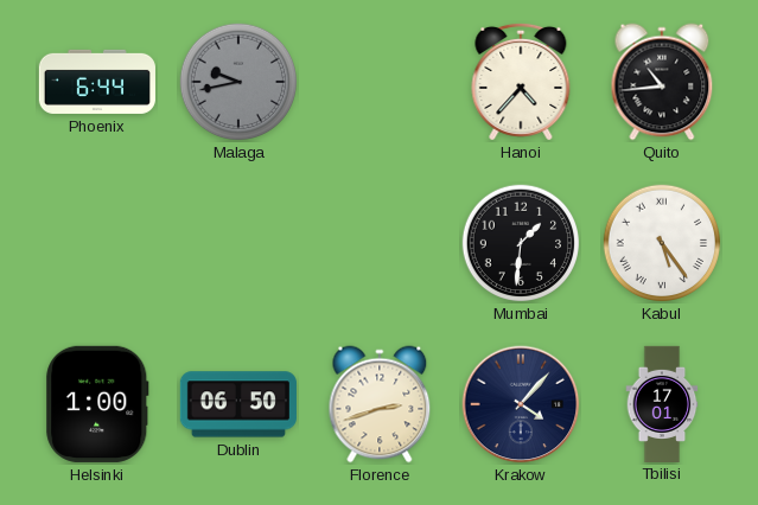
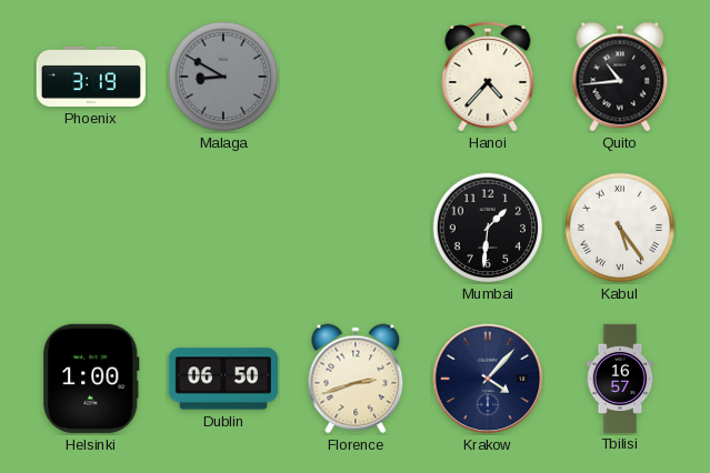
Phoenix: 6:44 -> 3:19 (91, 77)
Malaga: 9:43 -> 8:50 (223, 77)
Tbilisi: 17:01 -> 16:57 (620, 378)
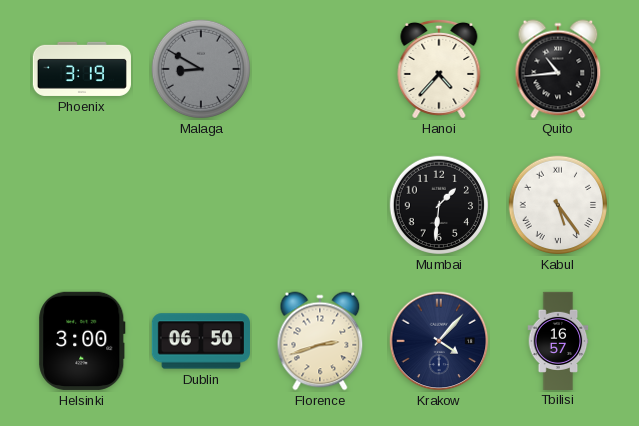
Helsinki: 1:00 -> 3:00 (82, 341)
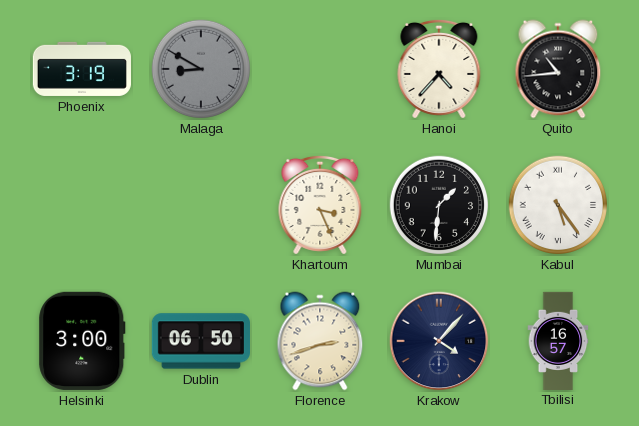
Khartoum: none -> 3:26 (320, 205)
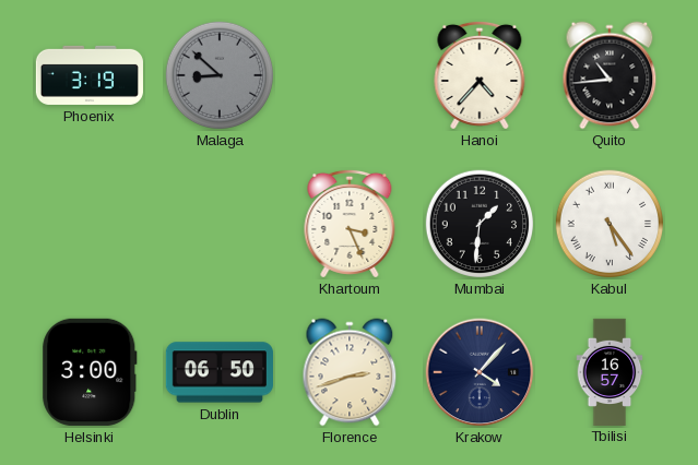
Malaga: 8:50 -> 8:52 (220, 75)
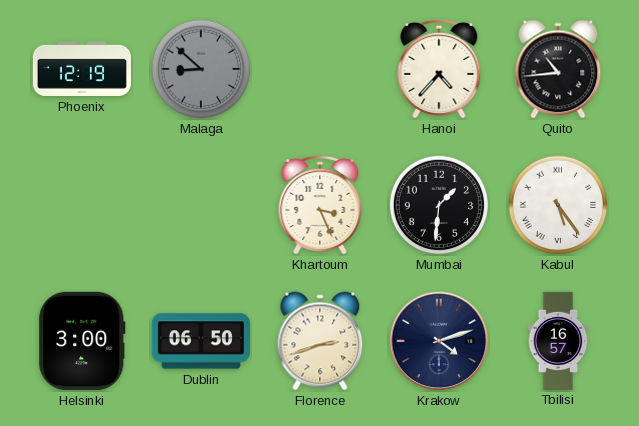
Phoenix: 3:19 -> 12:19 (82, 69)
Krakow: 4:07 -> 4:12 (439, 341)
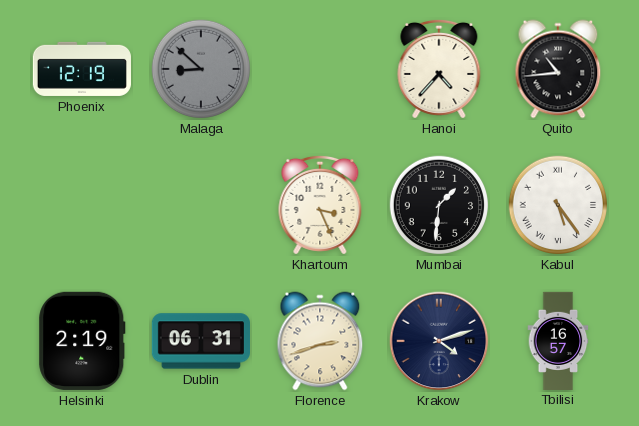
Helsinki: 3:00 -> 2:19 (82, 341)
Dublin: 06:50 -> 06:31 (201, 341)
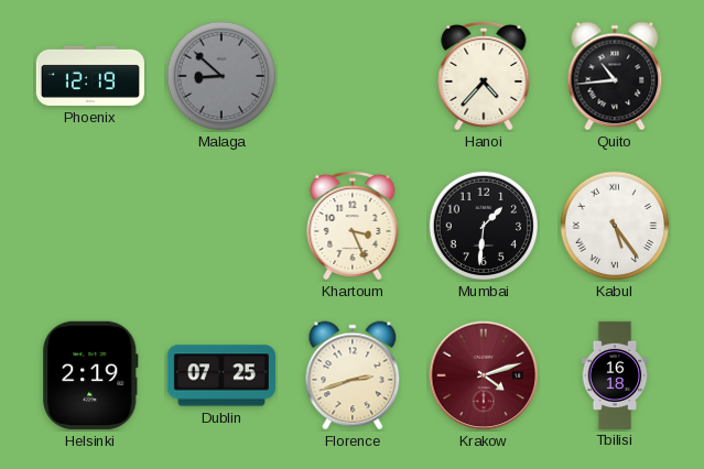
Dublin: 06:31 -> 07:25 (221, 375)
Krakow dial: navy -> burgundy (484, 375)
Tbilisi: 16:57 -> 16:18 (615, 374)
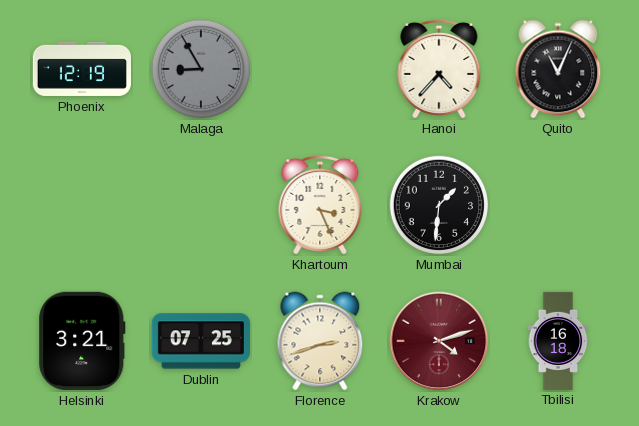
Malaga: 8:52 -> 8:55 (201, 69)
Quito: 10:44 -> 11:04 (558, 69)
Kabul: 5:24 -> none (615, 226)
Helsinki: 2:19 -> 3:21 (82, 341)
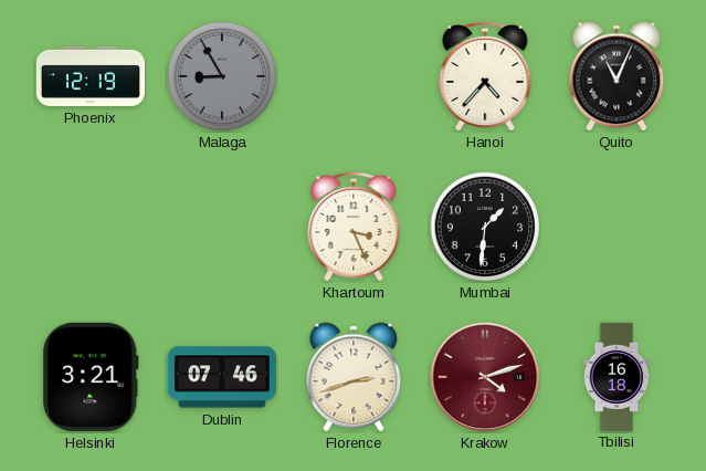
Dublin: 07:25 -> 07:46 (222, 377)
